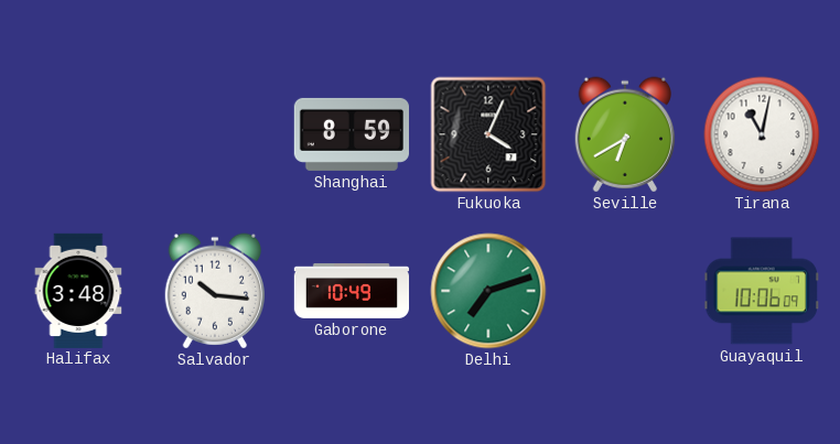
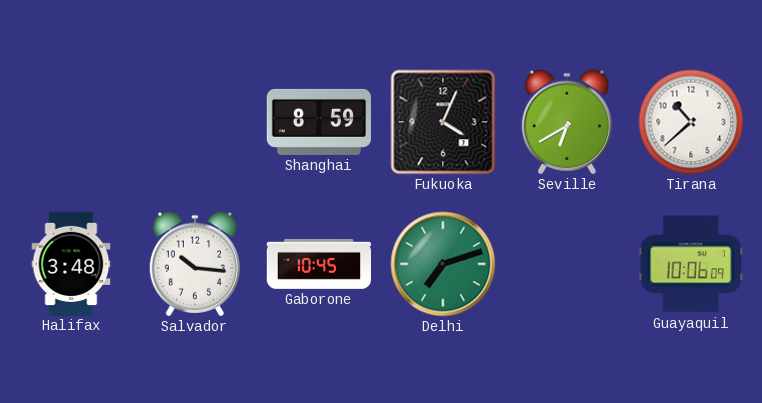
Tirana: 11:02 -> 10:38 (691, 122)
Gaborone: 10:49 -> 10:45 (318, 264)
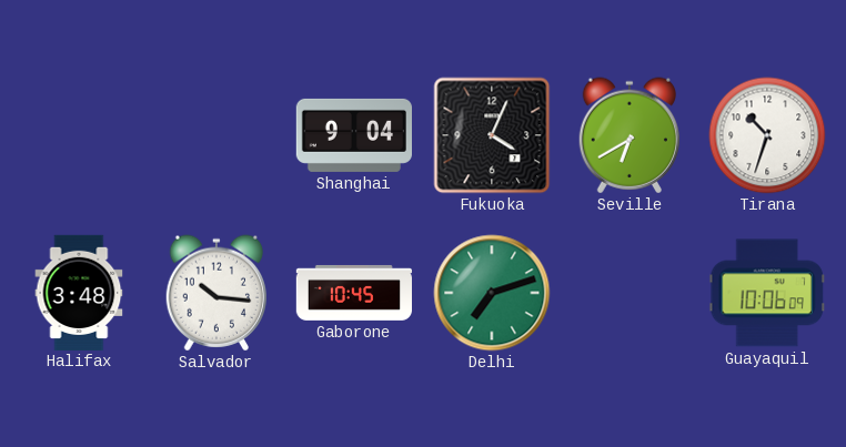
Shanghai: 8:59 -> 9:04 (353, 135)
Tirana: 10:38 -> 10:33 (767, 135)
